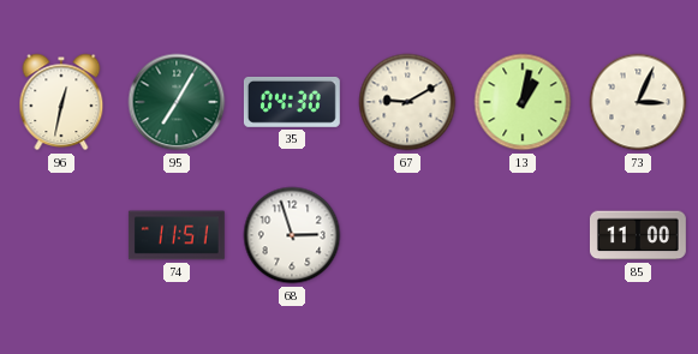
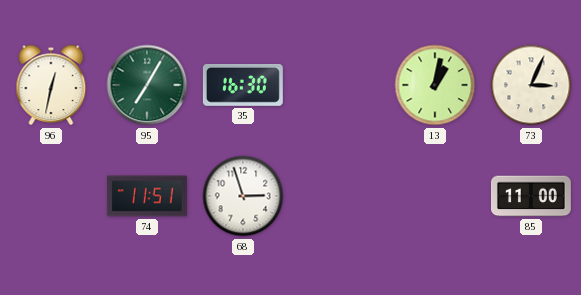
35: 04:30 -> 16:30 (243, 85)
67: 9:10 -> none (407, 102)
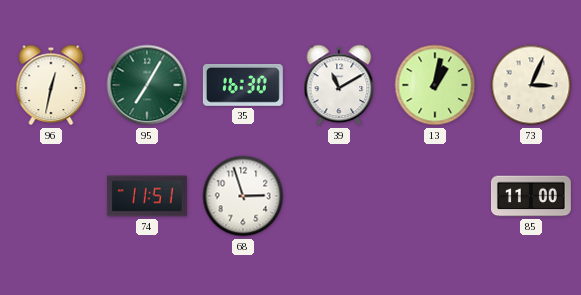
39: none -> 11:10 (339, 85)
